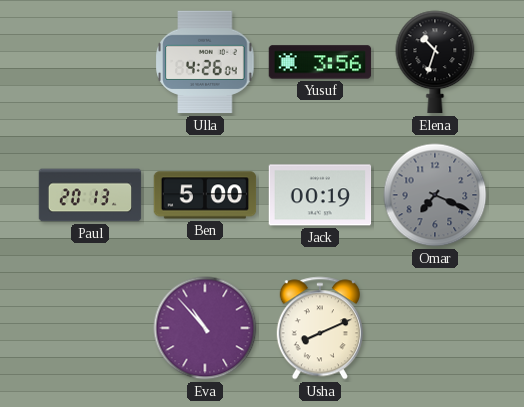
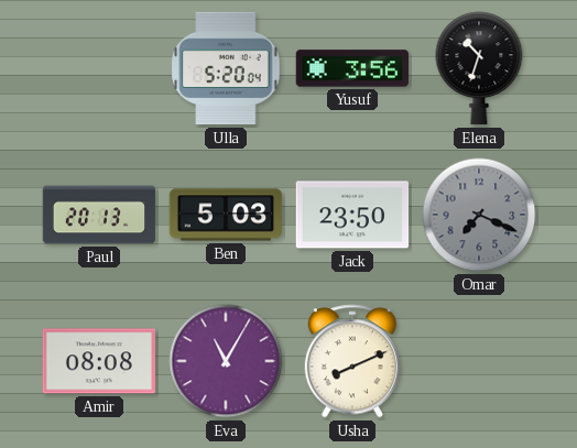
Ulla: 4:26 -> 5:20 (226, 68)
Ben: 5:00 -> 5:03 (226, 215)
Jack: 00:19 -> 23:50 (352, 215)
Amir: none -> 08:08 (99, 361)
Eva: 10:53 -> 11:05 (226, 361)
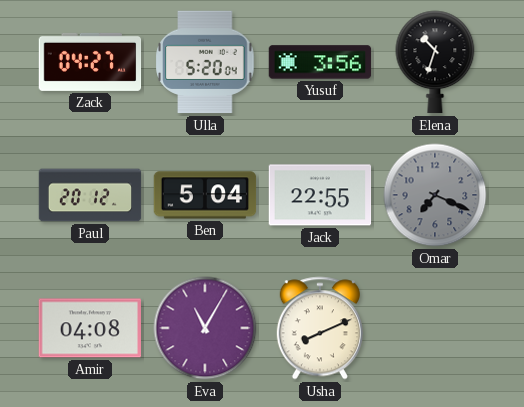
Zack: none -> 04:27 (90, 62)
Paul: 20:13 -> 20:12 (90, 195)
Ben: 5:03 -> 5:04 (205, 195)
Jack: 23:50 -> 22:55 (320, 195)
Amir: 08:08 -> 04:08 (90, 328)
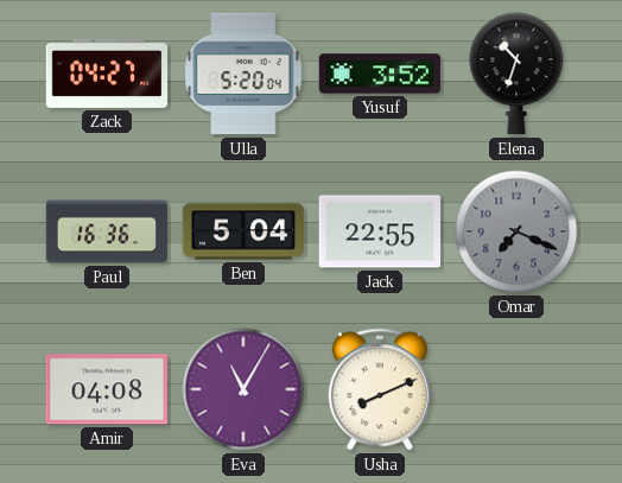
Yusuf: 3:56 -> 3:52 (380, 74)
Paul: 20:12 -> 16:36 (107, 231)
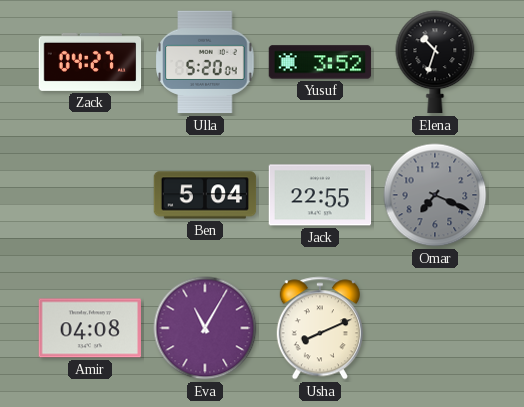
Paul: 16:36 -> none (107, 231)
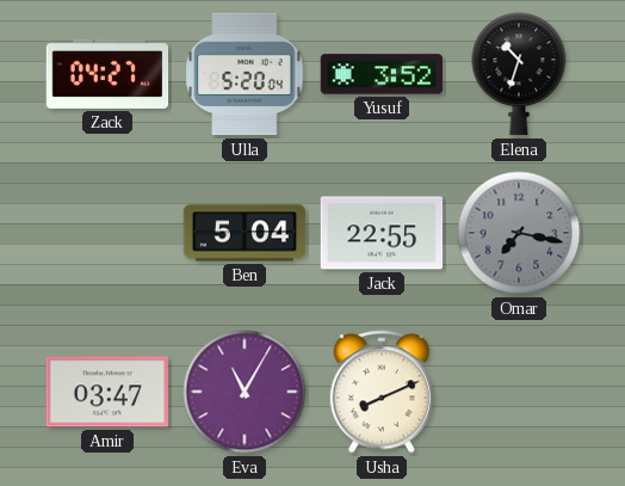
Omar: 7:19 -> 7:17 (519, 233)
Amir: 04:08 -> 03:47 (107, 392)
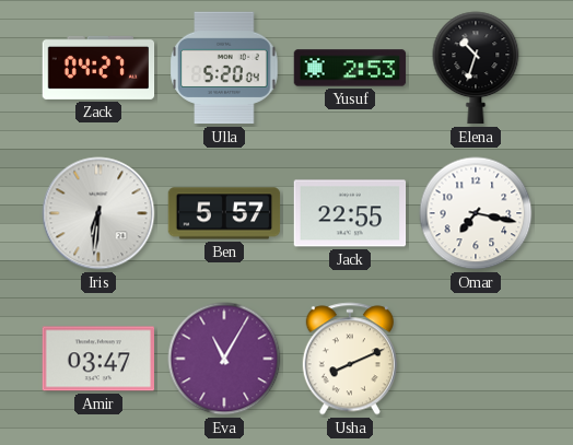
Yusuf: 3:52 -> 2:53 (350, 68)
Iris: none -> 6:31 (98, 213)
Ben: 5:04 -> 5:57 (224, 213)
Omar dial: grey -> white (476, 213)
